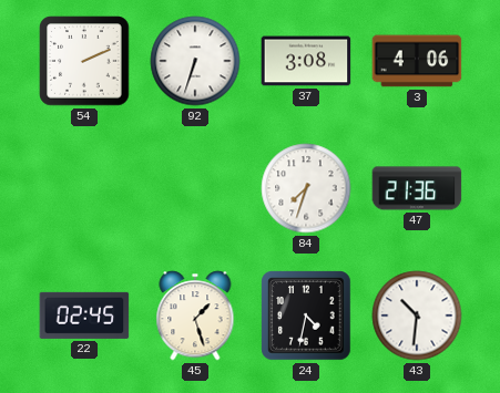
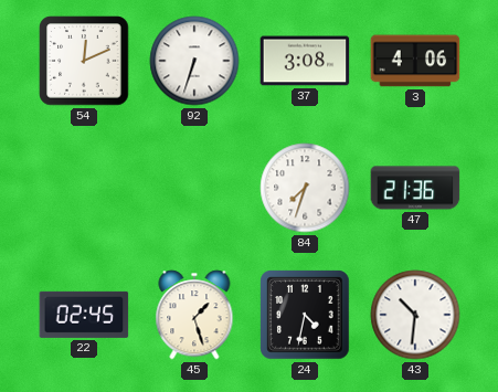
54: 2:11 -> 12:11 (84, 61)
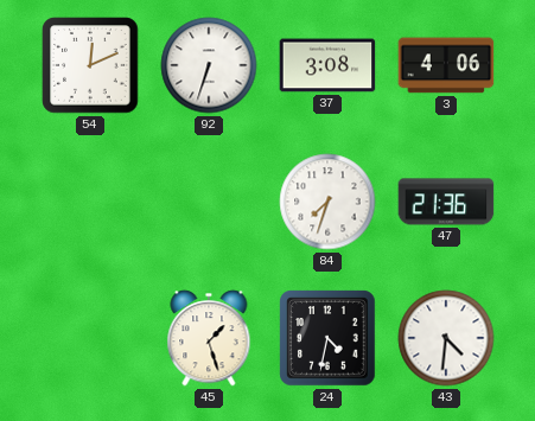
22: 02:45 -> none (84, 315)
43: 10:31 -> 4:31 (446, 338)
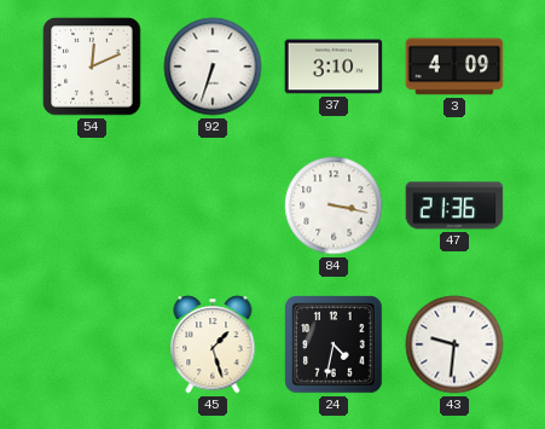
37: 3:08 -> 3:10 (334, 66)
3: 4:06 -> 4:09 (454, 66)
84: 7:33 -> 3:17 (334, 205)
43: 4:31 -> 9:31 (454, 344)
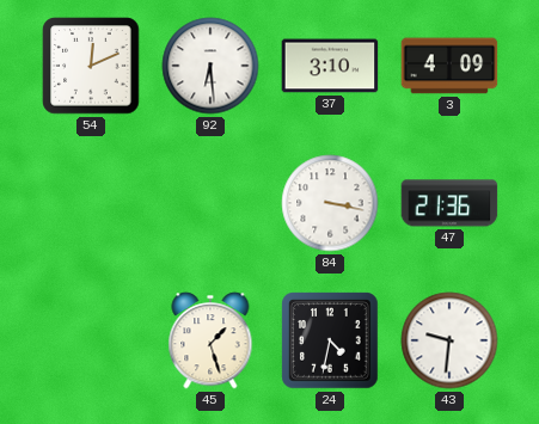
92: 6:33 -> 6:29 (210, 66)
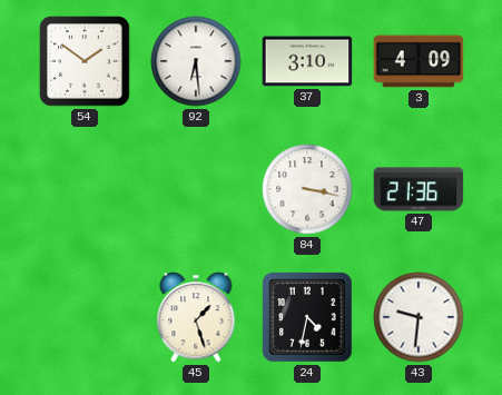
54: 12:11 -> 1:51 (85, 61)
